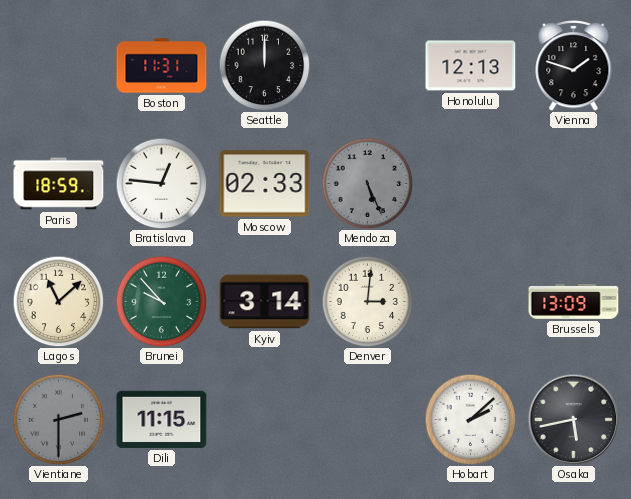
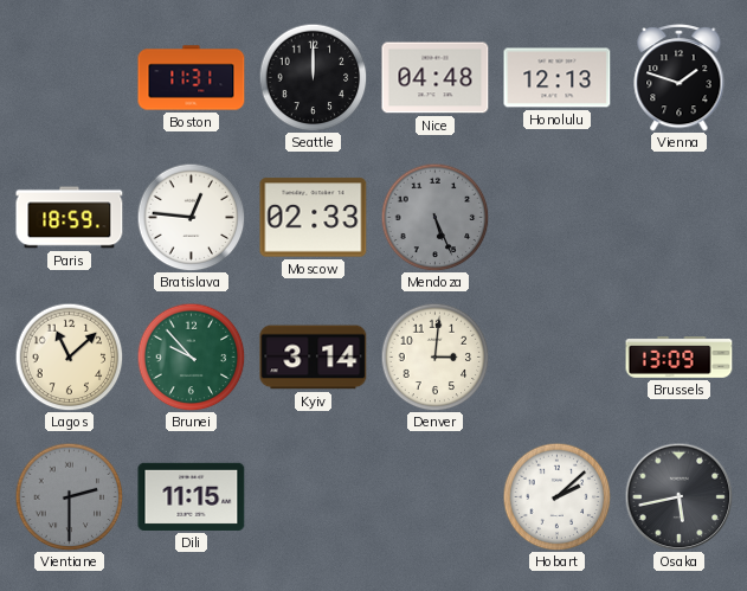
Nice: none -> 04:48 (436, 78)
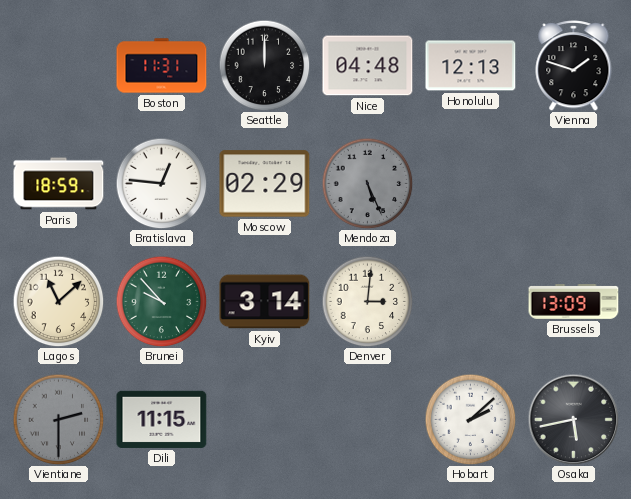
Moscow: 02:33 -> 02:29 (265, 184)
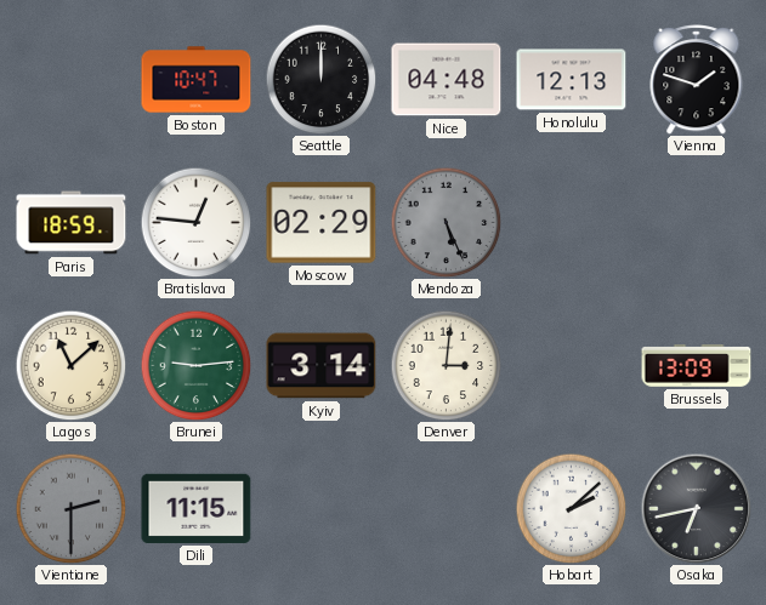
Boston: 11:31 -> 10:47 (197, 80)
Brunei: 9:53 -> 9:14 (195, 365)
Osaka: 5:43 -> 6:43 (696, 508)
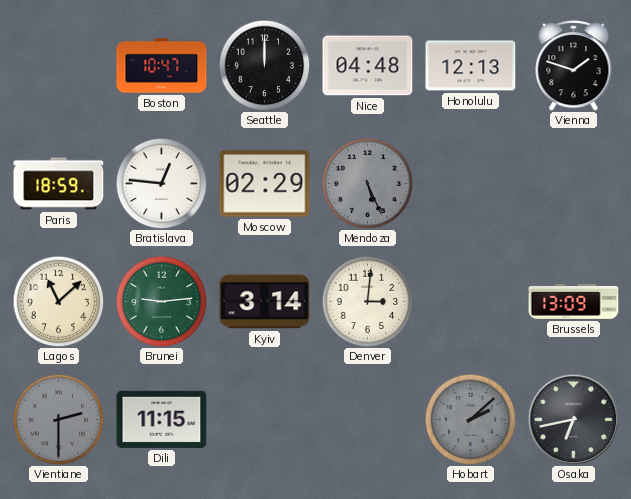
Hobart dial: white -> grey (470, 419)
